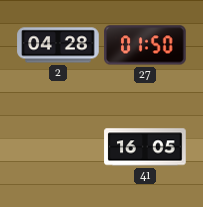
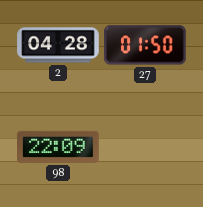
98: none -> 22:09 (58, 147)
41: 16:05 -> none (145, 147)
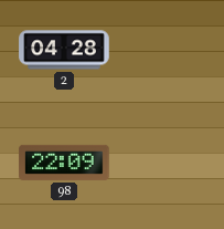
27: 01:50 -> none (145, 45)
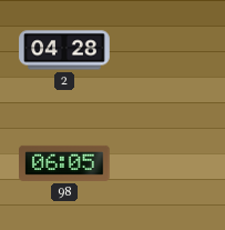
98: 22:09 -> 06:05 (64, 163)
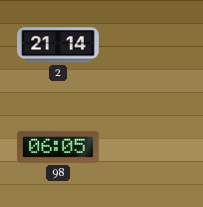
2: 04:28 -> 21:14 (58, 45)
